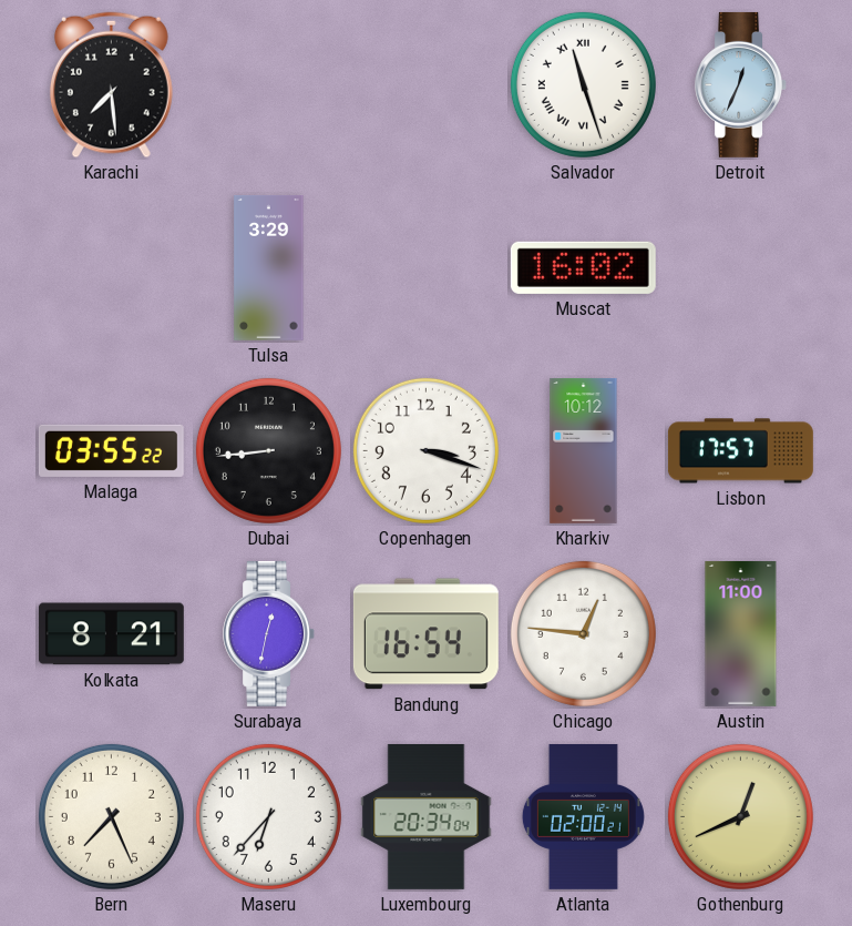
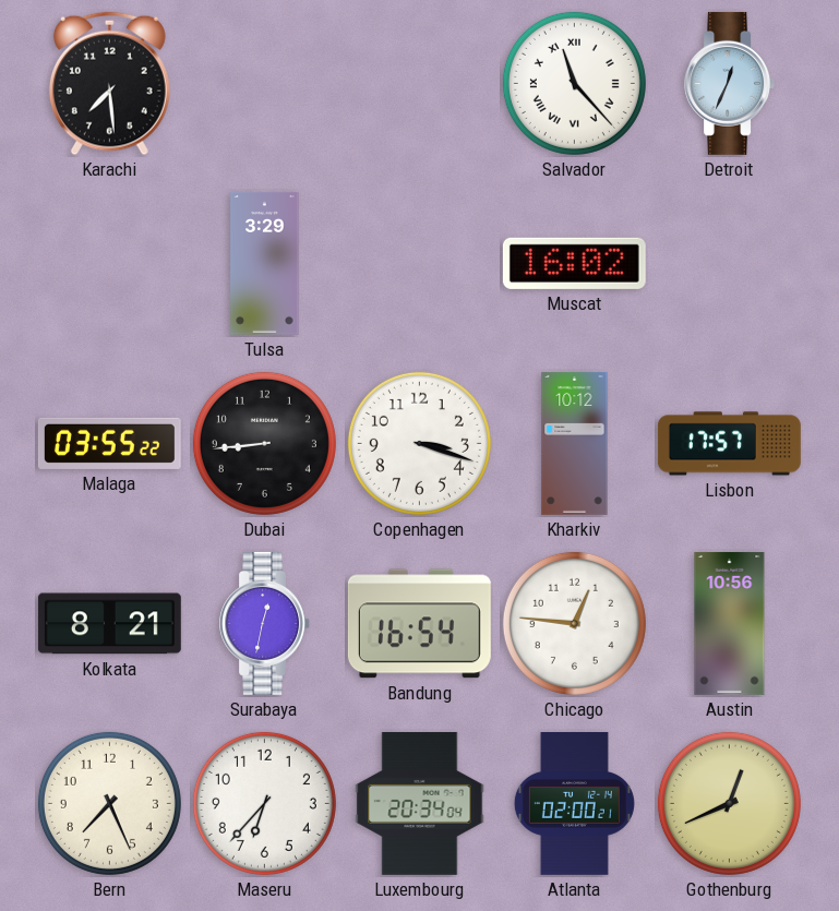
Salvador: 11:27 -> 11:23 (574, 83)
Austin: 11:00 -> 10:56 (730, 623)
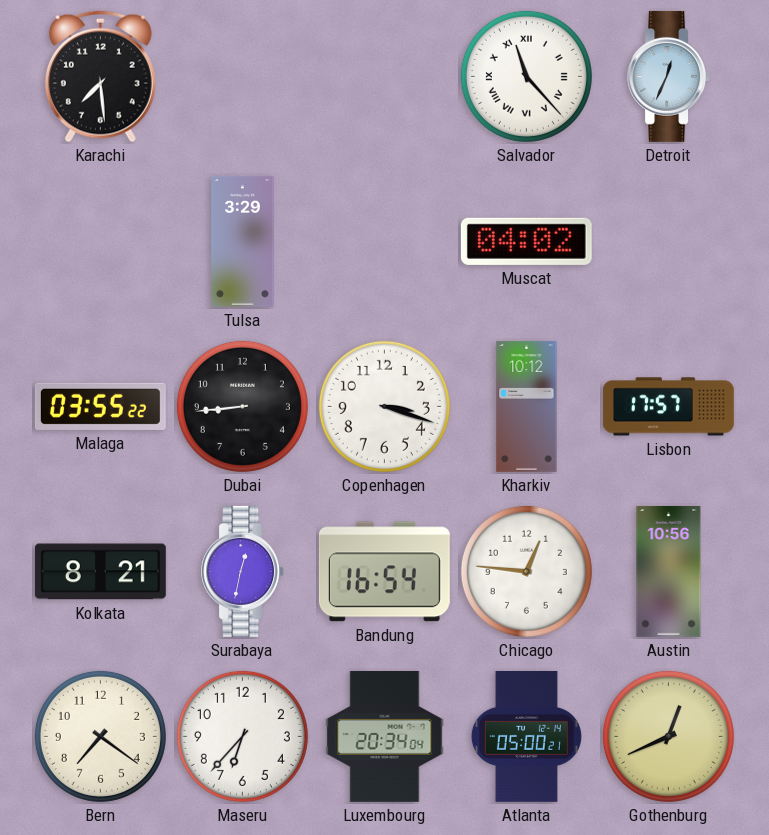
Muscat: 16:02 -> 04:02 (526, 241)
Bern: 7:26 -> 7:21 (100, 736)
Atlanta: 02:00 -> 05:00 (526, 736)
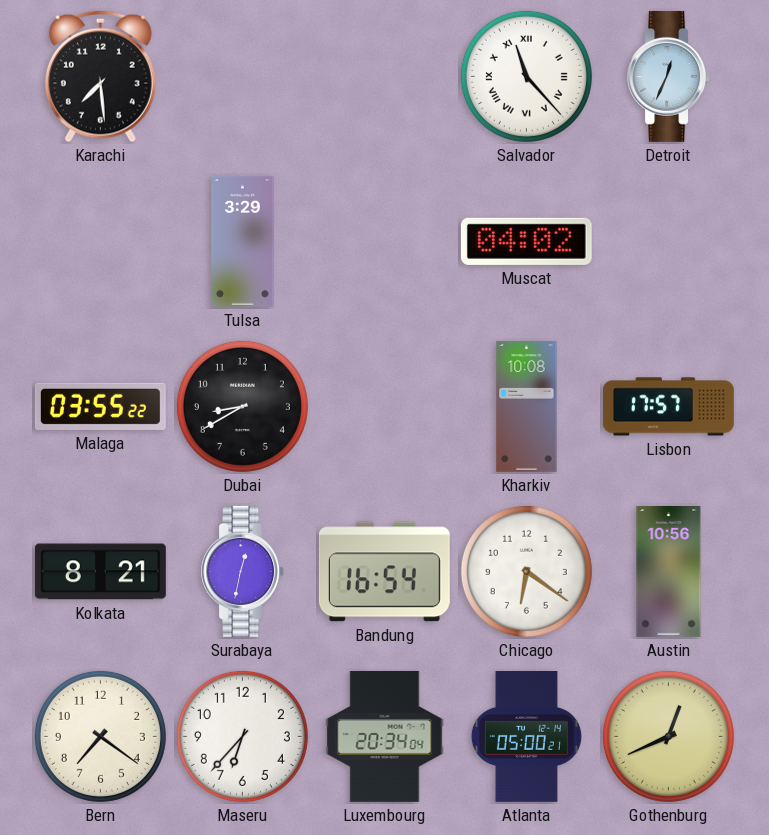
Dubai: 8:44 -> 8:40 (242, 406)
Copenhagen: 3:18 -> none (384, 406)
Kharkiv: 10:12 -> 10:08 (527, 406)
Chicago: 12:46 -> 6:21 (526, 571)
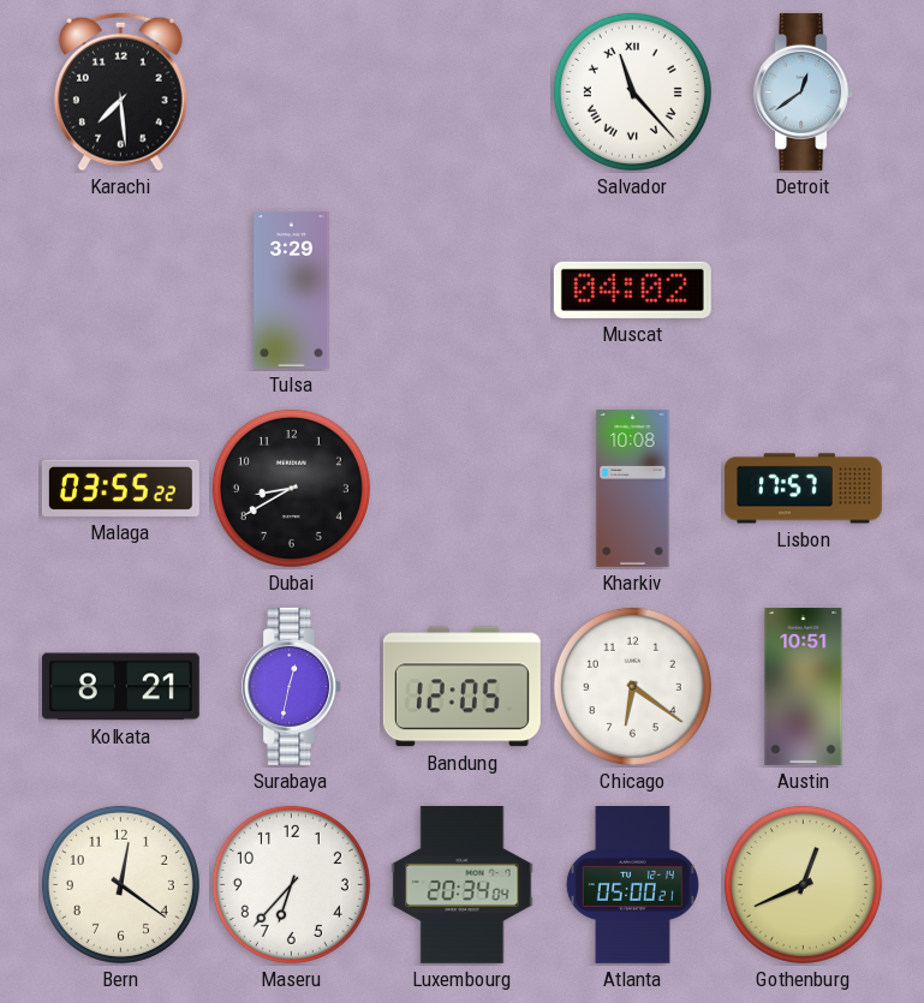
Detroit: 12:34 -> 12:39 (804, 91)
Bandung: 16:54 -> 12:05 (461, 687)
Austin: 10:56 -> 10:51 (804, 686)
Bern: 7:21 -> 12:21 (120, 884)
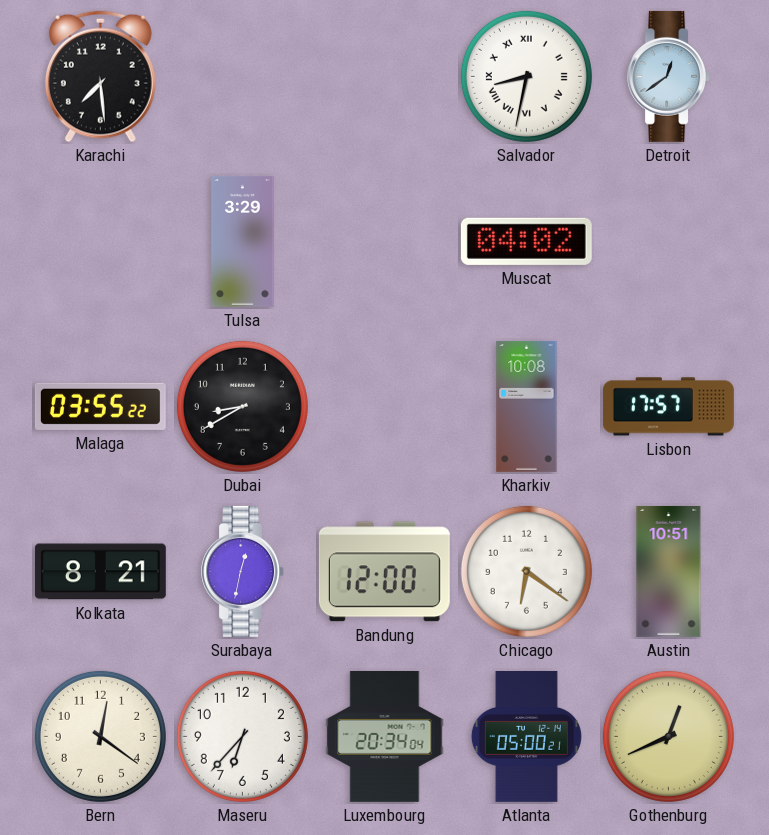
Salvador: 11:23 -> 8:32 (526, 76)
Bandung: 12:05 -> 12:00 (384, 572)
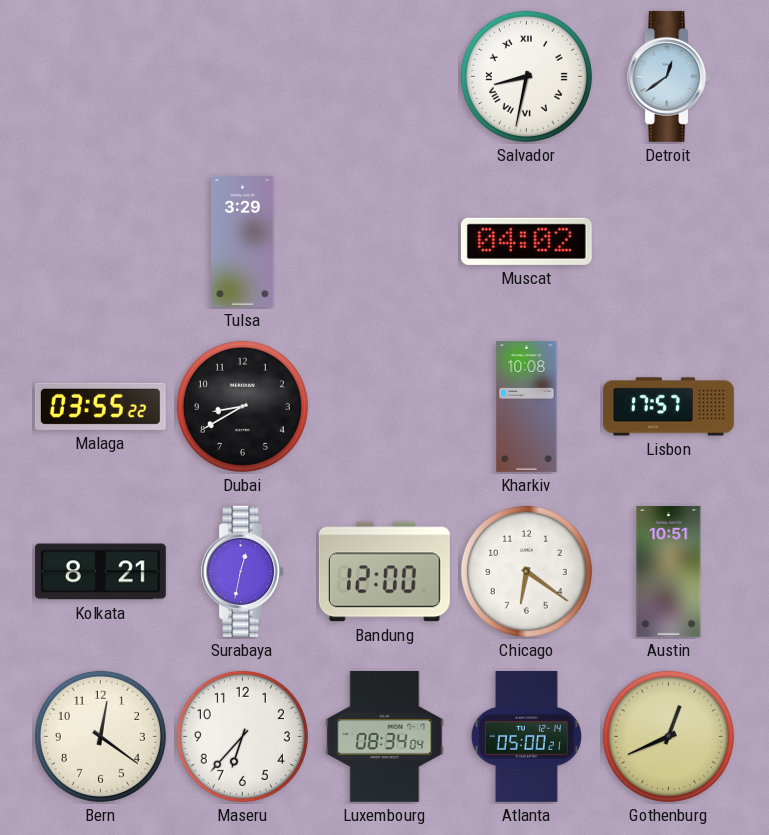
Karachi: 7:29 -> none (100, 77)
Luxembourg: 20:34 -> 08:34 (385, 736)
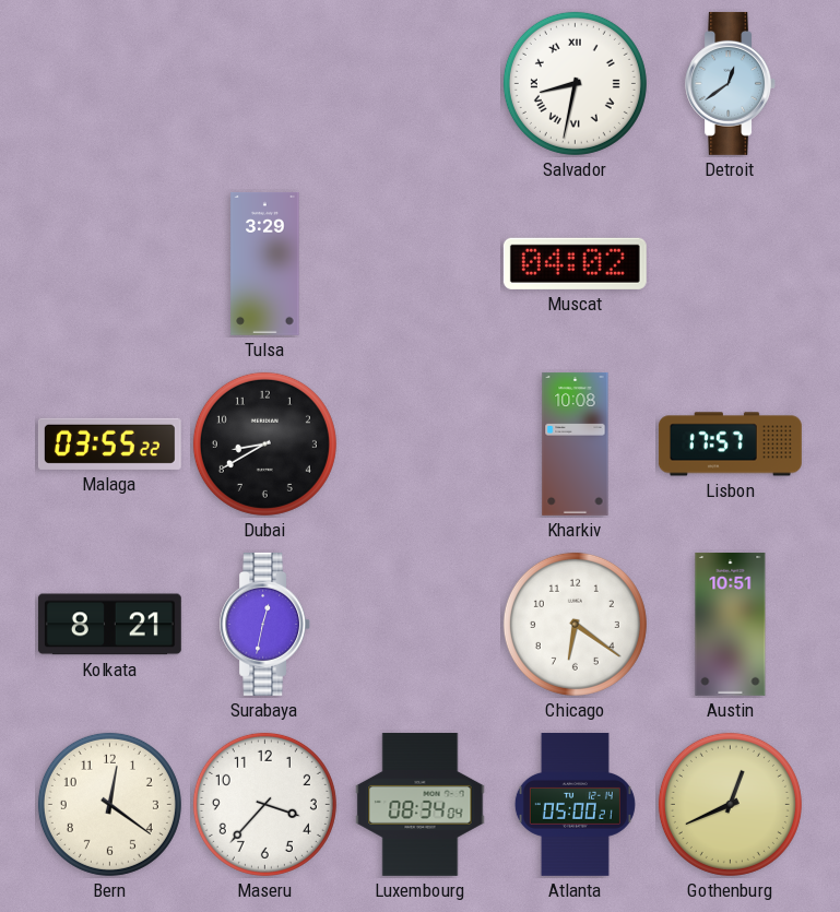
Bandung: 12:00 -> none (384, 572)
Maseru: 6:37 -> 3:37 (264, 804)
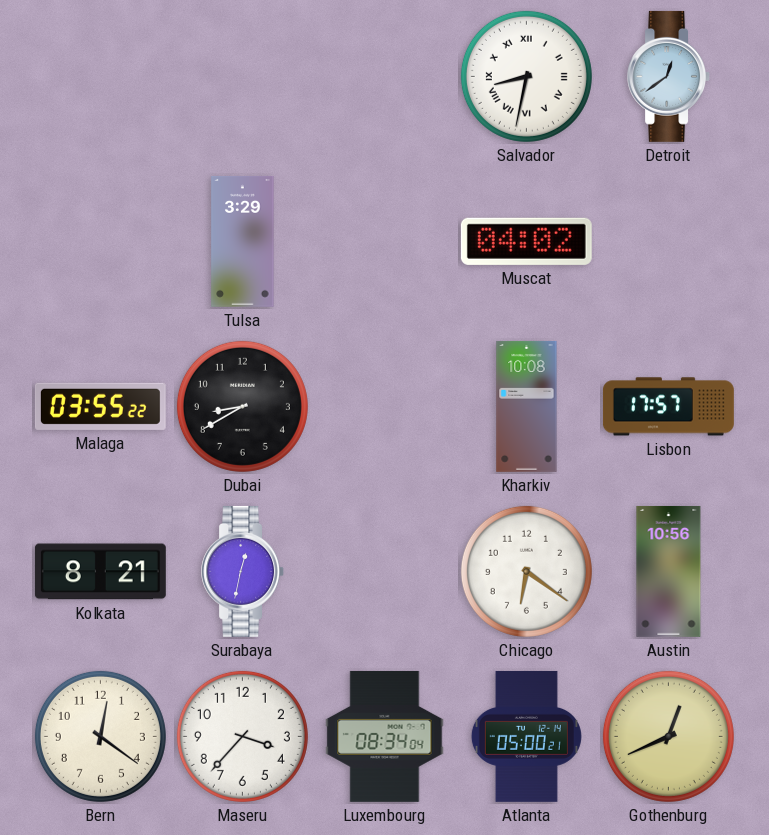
Austin: 10:51 -> 10:56 (669, 571)
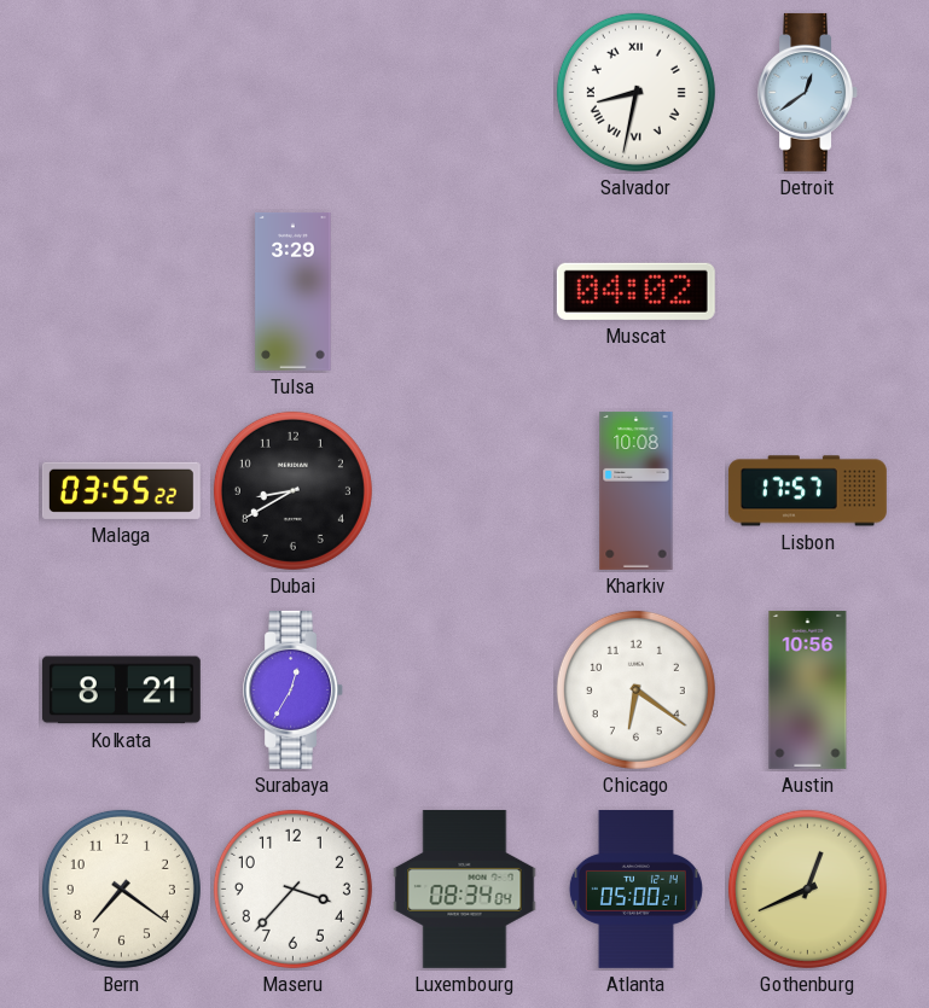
Surabaya: 12:32 -> 12:35 (294, 689)
Bern: 12:21 -> 7:21 (121, 888)
